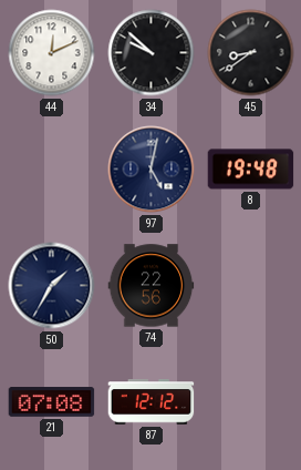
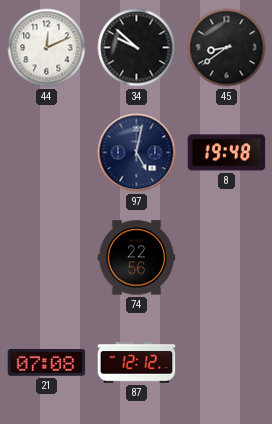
50: 1:35 -> none (52, 286)
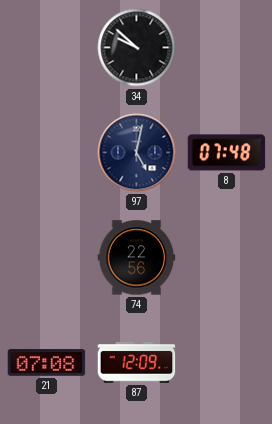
44: 12:11 -> none (47, 48)
45: 8:39 -> none (227, 48)
8: 19:48 -> 07:48 (227, 153)
87: 12:12 -> 12:09 (137, 363)
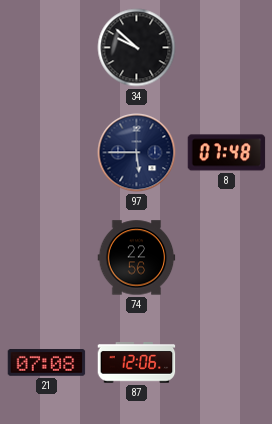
97: 5:02 -> 5:45 (137, 153)
87: 12:09 -> 12:06 (137, 363)
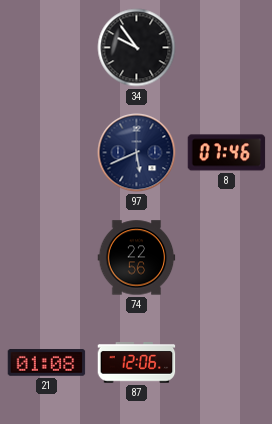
34: 9:52 -> 9:54 (137, 48)
97: 5:45 -> 5:41 (137, 153)
8: 07:48 -> 07:46 (227, 153)
21: 07:08 -> 01:08 (47, 363)
